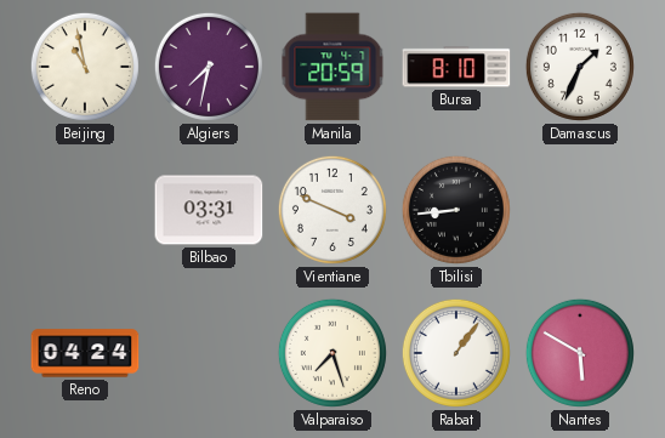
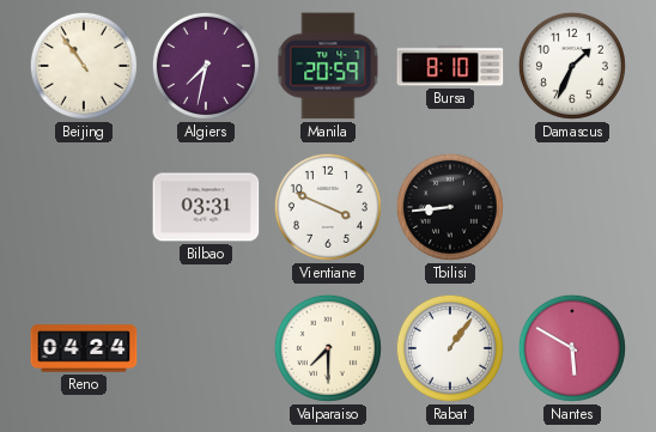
Beijing: 10:58 -> 10:54 (84, 66)
Valparaiso: 7:27 -> 7:30 (328, 348)
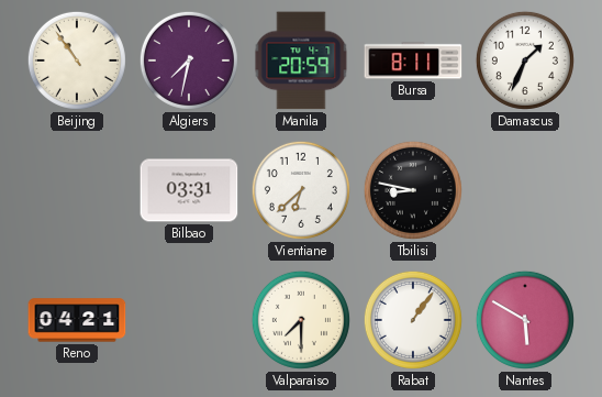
Bursa: 8:10 -> 8:11 (413, 60)
Vientiane: 3:49 -> 6:38 (301, 190)
Tbilisi: 8:44 -> 8:47 (413, 190)
Reno: 04:24 -> 04:21 (77, 320)
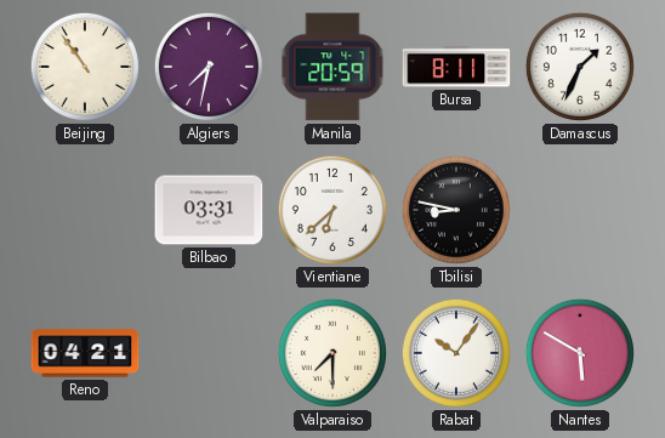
Rabat: 1:06 -> 10:06 (456, 353)
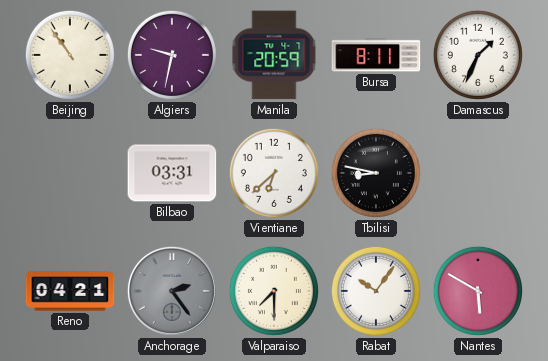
Algiers: 7:32 -> 9:32 (172, 55)
Anchorage: none -> 2:24 (172, 291)
